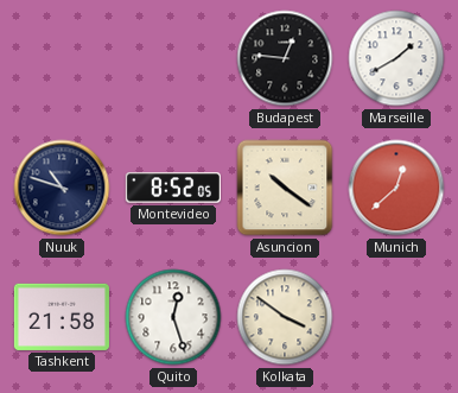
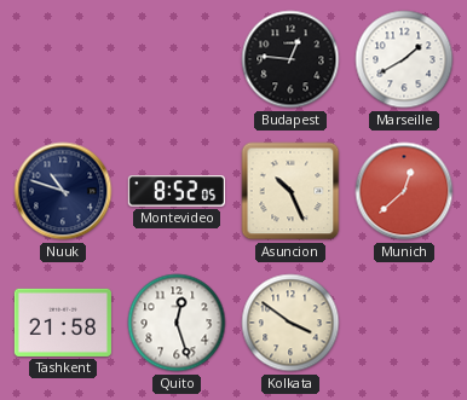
Asuncion: 10:21 -> 10:26 (290, 191)
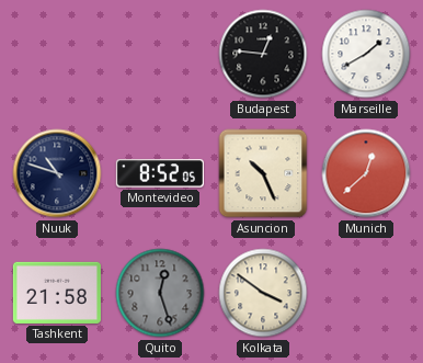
Quito dial: white -> grey (160, 293)
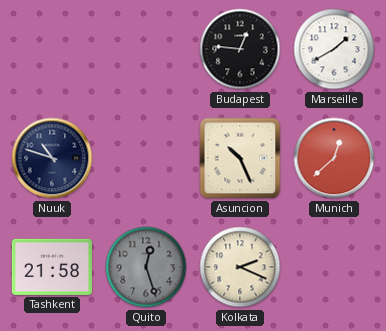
Montevideo: 8:52 -> none (160, 173)
Kolkata: 3:51 -> 2:19 (240, 267)
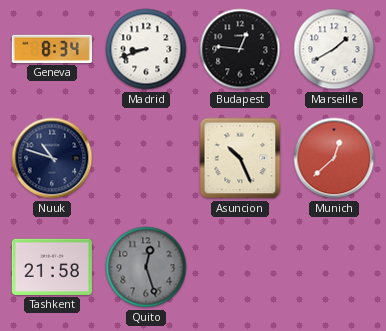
Geneva: none -> 8:34 (52, 49)
Madrid: none -> 8:42 (146, 49)
Kolkata: 2:19 -> none (240, 267)
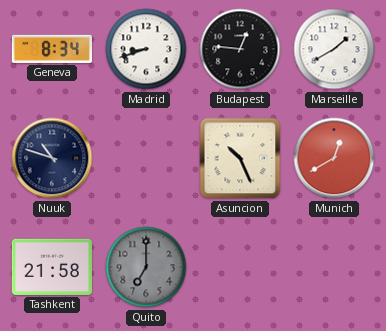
Munich: 12:38 -> 12:40 (334, 158)
Quito: 12:27 -> 7:00 (146, 267)
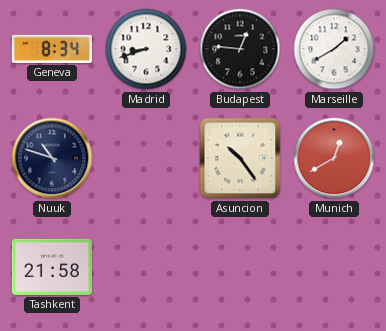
Asuncion: 10:26 -> 10:24 (240, 158)
Quito: 7:00 -> none (146, 267)
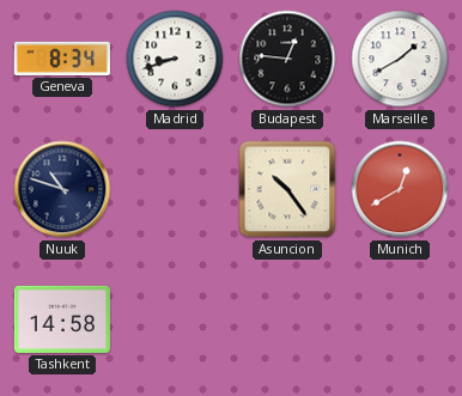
Tashkent: 21:58 -> 14:58 (62, 319)
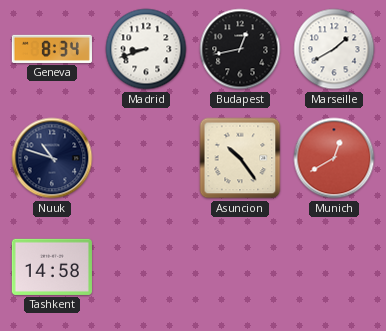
Budapest: 12:46 -> 12:43 (240, 49)
